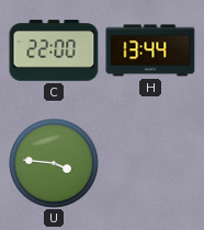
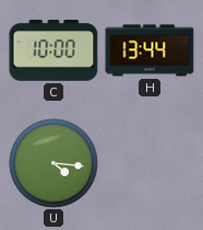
C: 22:00 -> 10:00 (53, 50)
U: 3:46 -> 4:16 (55, 164)
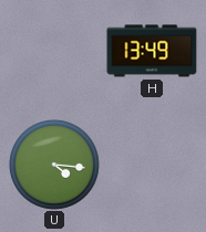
C: 10:00 -> none (53, 50)
H: 13:44 -> 13:49 (152, 51)
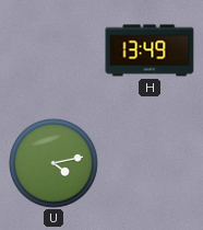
U: 4:16 -> 4:13 (55, 164)
